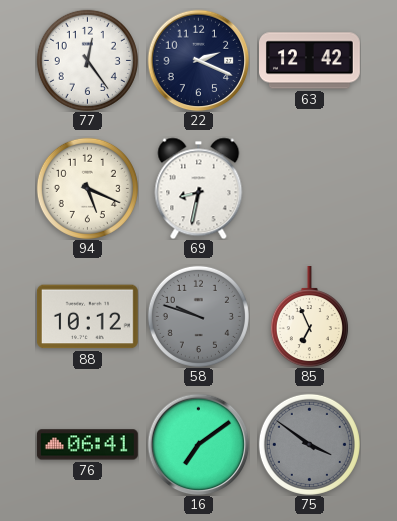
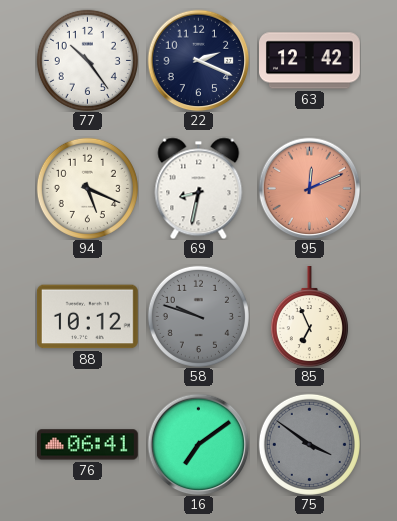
77: 12:24 -> 10:24 (87, 60)
95: none -> 12:11 (309, 188)
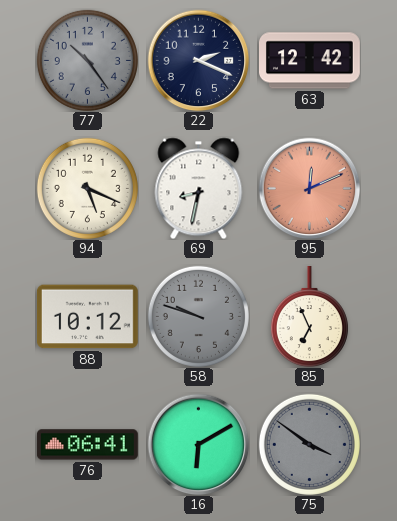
77 dial: white -> grey (87, 60)
16: 7:09 -> 6:10 (198, 444)
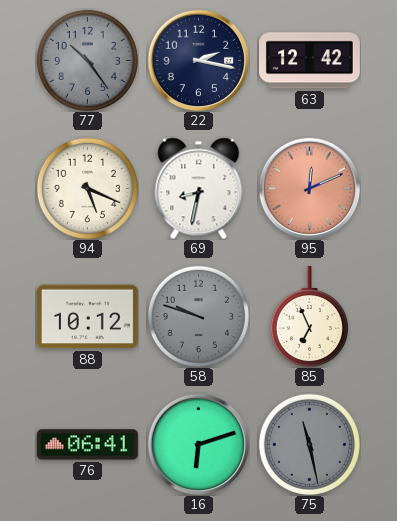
22: 2:19 -> 2:17 (198, 60)
16: 6:10 -> 6:12 (198, 444)
75: 3:51 -> 11:28 (309, 444)
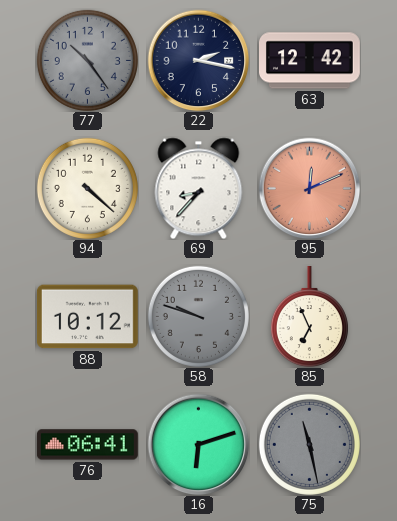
94: 5:19 -> 4:22 (87, 188)
69: 8:32 -> 8:37 (199, 188)
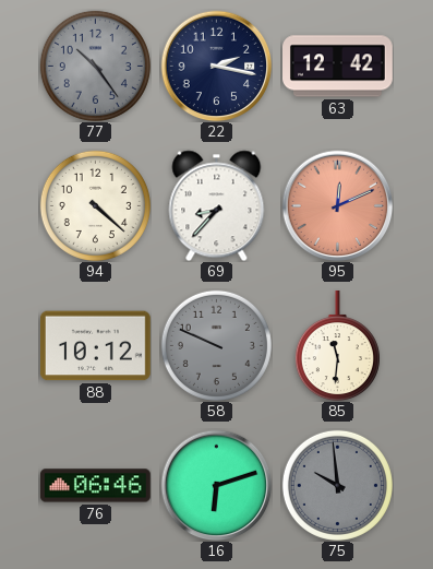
58: 9:48 -> 9:49 (216, 345)
85: 6:56 -> 11:31 (337, 345)
76: 06:41 -> 06:46 (95, 486)
75: 11:28 -> 9:59 (337, 485)
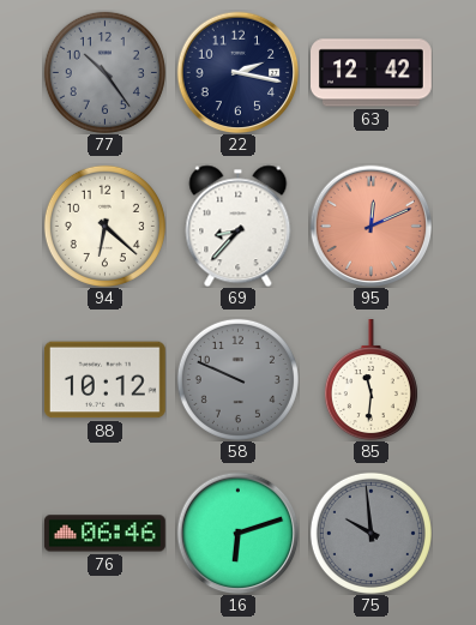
94: 4:22 -> 6:22 (104, 226)
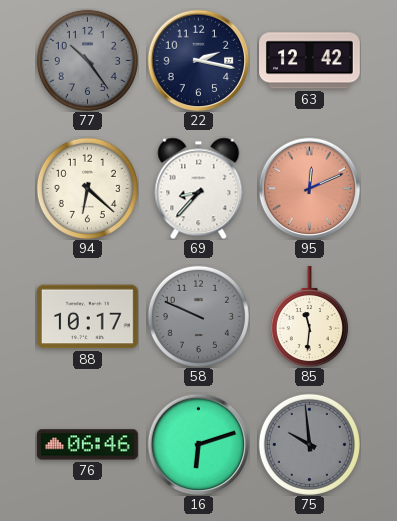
88: 10:12 -> 10:17 (87, 317)
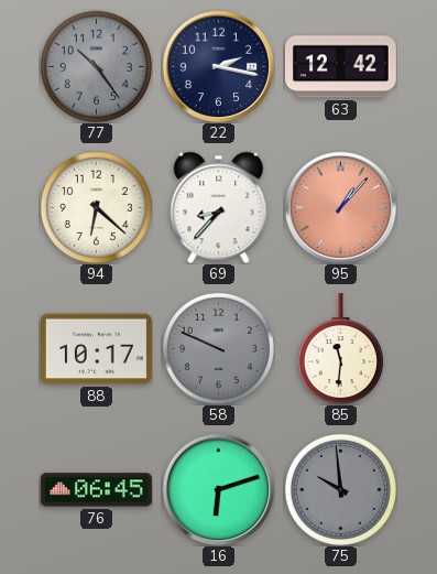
95: 12:11 -> 1:07 (340, 207)
76: 06:46 -> 06:45 (96, 490)
